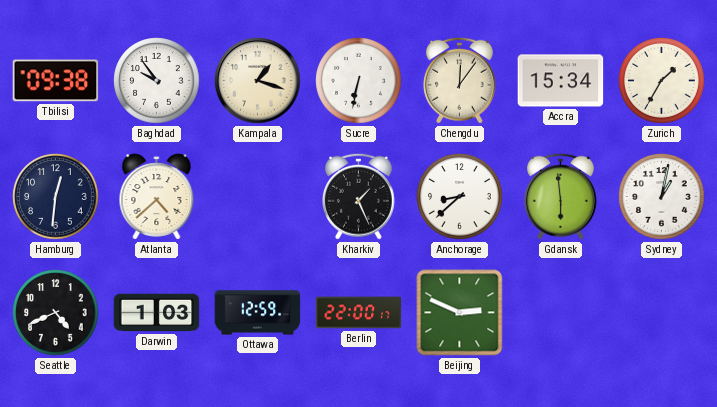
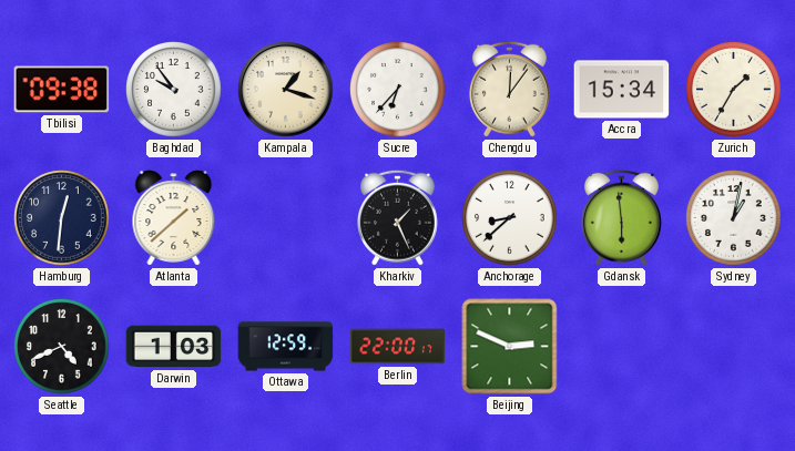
Sucre: 6:32 -> 6:37 (398, 90)
Atlanta: 4:38 -> 1:38 (174, 218)
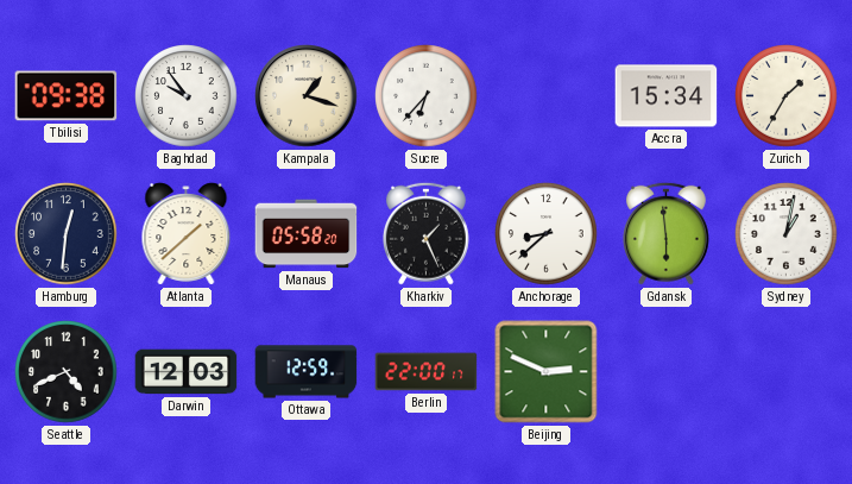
Chengdu: 12:06 -> none (509, 89)
Manaus: none -> 05:58 (307, 234)
Darwin: 1:03 -> 12:03 (187, 372)
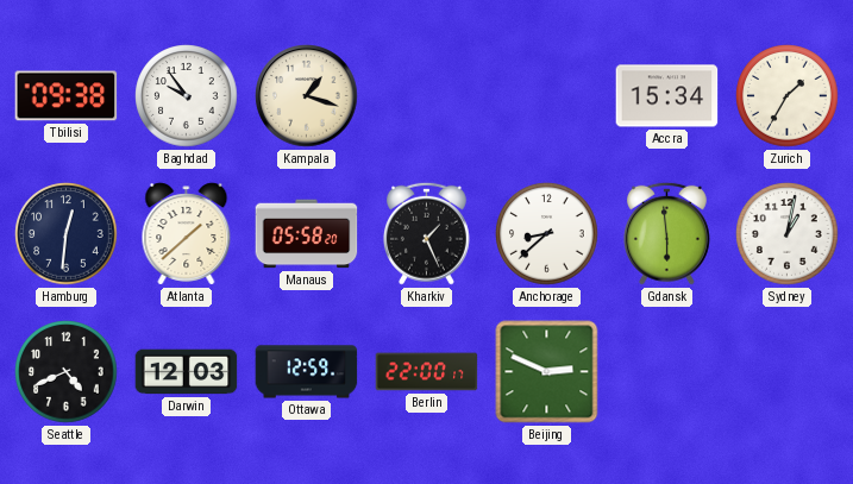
Sucre: 6:37 -> none (427, 96)
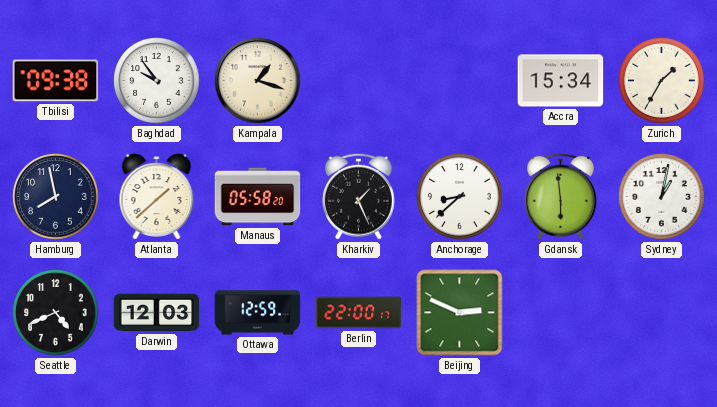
Hamburg: 12:31 -> 7:58 (56, 197)
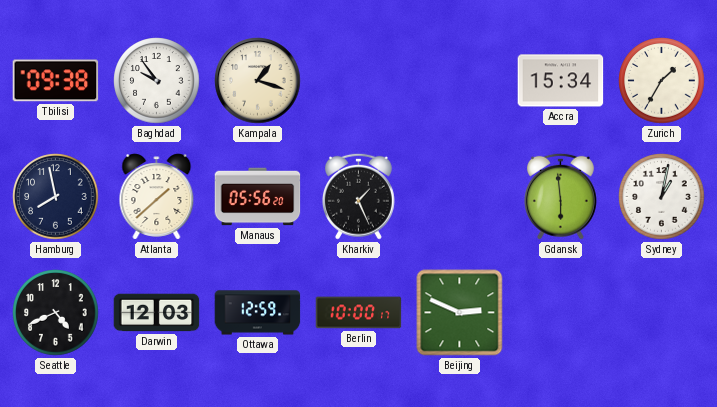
Manaus: 05:58 -> 05:56 (258, 197)
Anchorage: 8:38 -> none (460, 197)
Berlin: 22:00 -> 10:00 (359, 313)
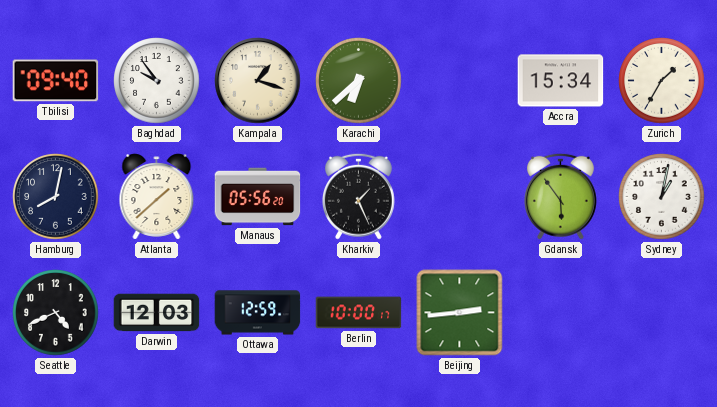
Tbilisi: 09:38 -> 09:40 (56, 81)
Karachi: none -> 6:38 (359, 81)
Hamburg: 7:58 -> 8:02 (56, 197)
Gdansk: 5:59 -> 5:54 (560, 196)
Beijing: 2:49 -> 2:44 (460, 313)
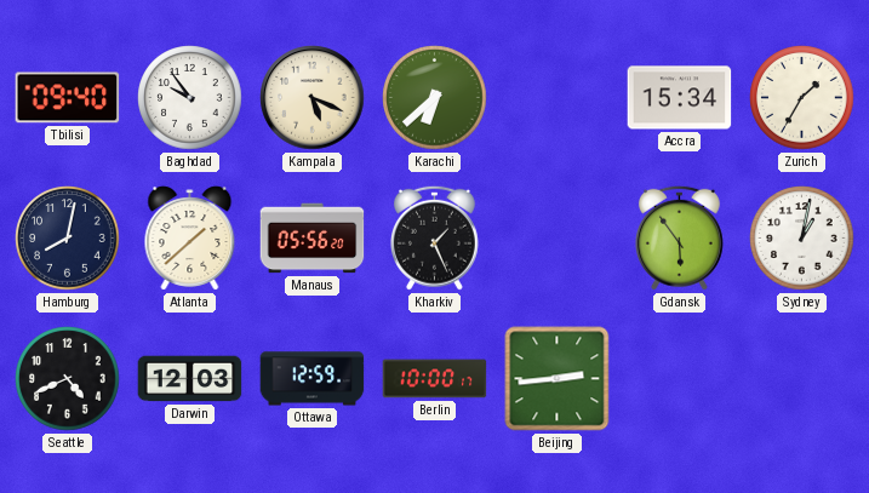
Kampala: 1:18 -> 5:19 (313, 98)
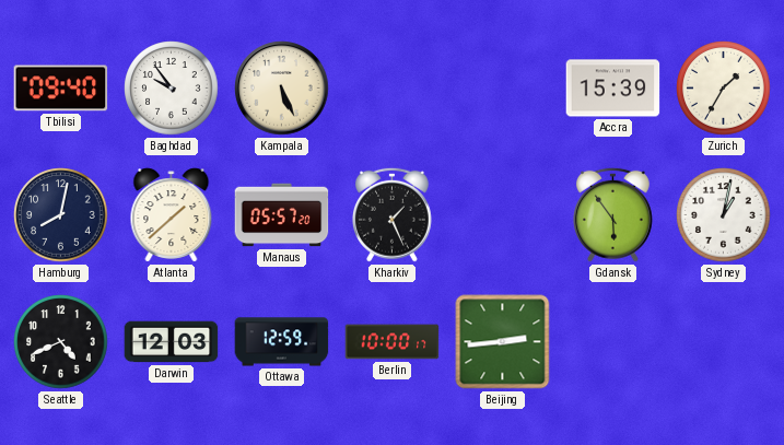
Kampala: 5:19 -> 5:26 (282, 89)
Karachi: 6:38 -> none (435, 98)
Accra: 15:34 -> 15:39 (613, 89)
Manaus: 05:56 -> 05:57 (282, 215)
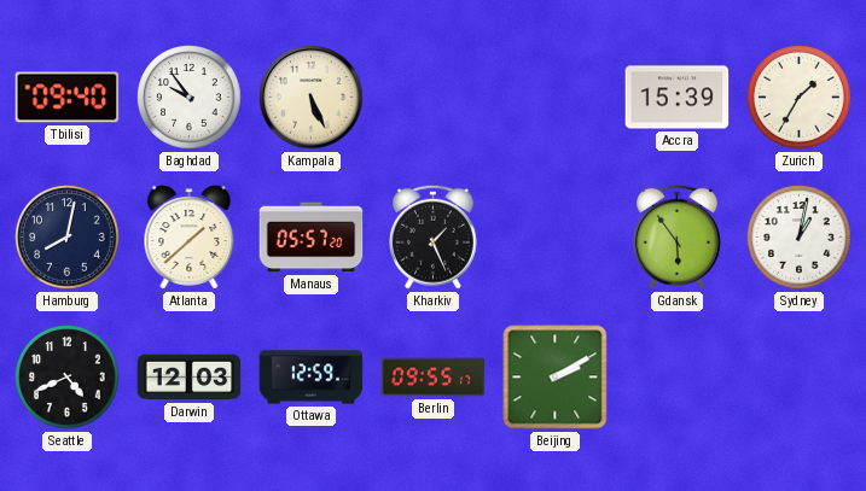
Berlin: 10:00 -> 09:55 (434, 378)
Beijing: 2:44 -> 2:10 (556, 378)
